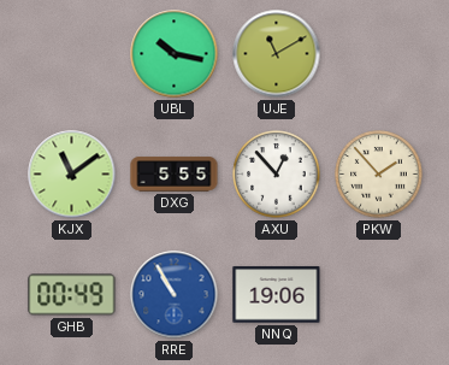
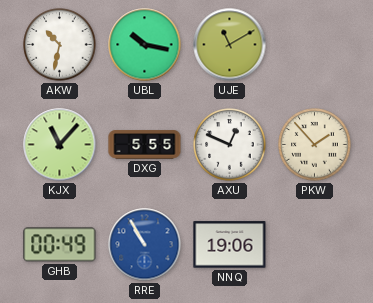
AKW: none -> 10:32 (60, 45)
KJX: 11:09 -> 11:07 (60, 145)
AXU: 12:53 -> 12:49 (230, 145)
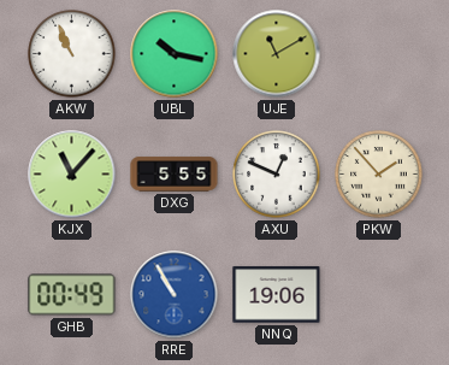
AKW: 10:32 -> 10:56 (72, 54)
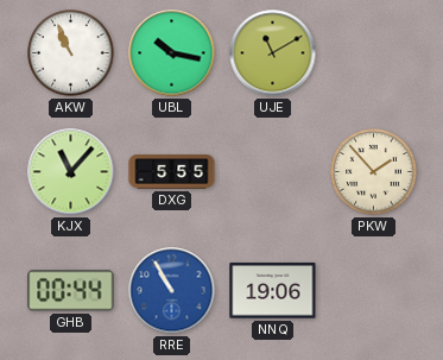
AXU: 12:49 -> none (277, 175)
GHB: 00:49 -> 00:44 (71, 291)
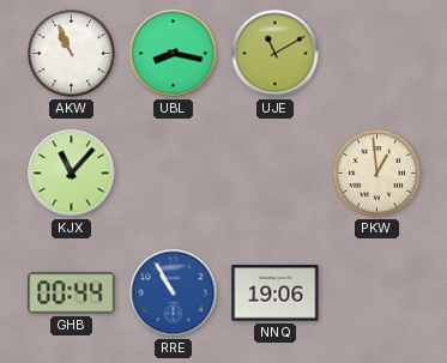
UBL: 10:17 -> 8:17 (174, 54)
DXG: 5:55 -> none (172, 172)
PKW: 1:53 -> 12:59 (377, 174)
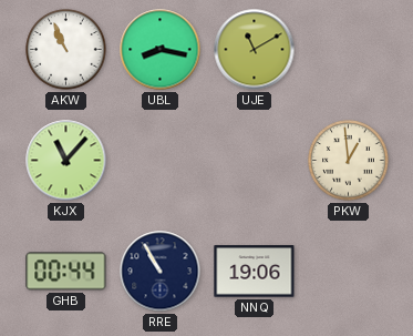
RRE dial: blue -> navy (161, 272)
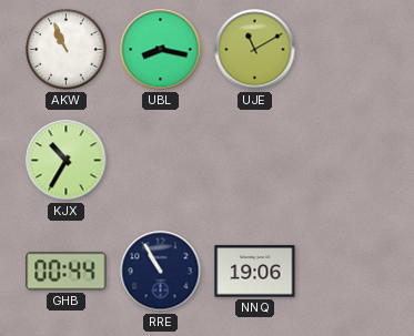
KJX: 11:07 -> 10:35 (67, 161)
PKW: 12:59 -> none (349, 161)
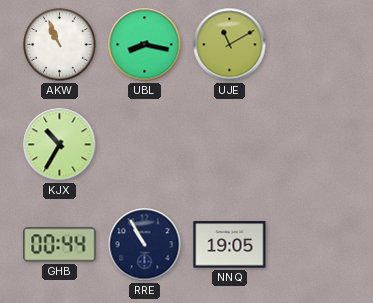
NNQ: 19:06 -> 19:05 (230, 245)
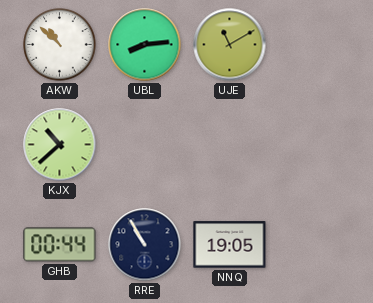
AKW: 10:56 -> 10:52 (60, 45)
UBL: 8:17 -> 8:14 (145, 45)
KJX: 10:35 -> 10:38 (60, 145)
